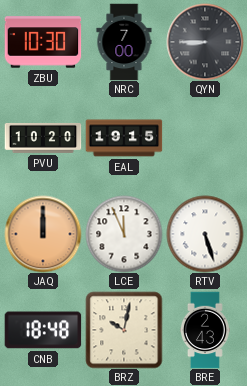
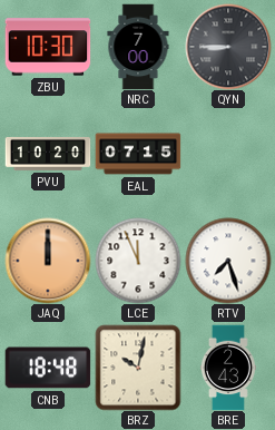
EAL: 19:15 -> 07:15 (138, 154)
RTV: 5:27 -> 7:27 (228, 261)
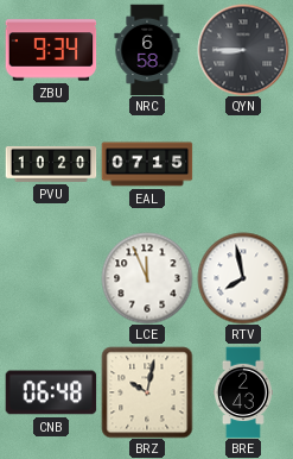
ZBU: 10:30 -> 9:34 (51, 50)
NRC: 7:00 -> 6:58 (147, 50)
JAQ: 12:00 -> none (48, 261)
RTV: 7:27 -> 7:58 (243, 278)
CNB: 18:48 -> 06:48 (51, 392)
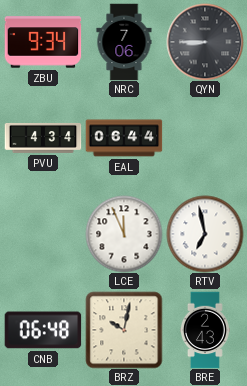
NRC: 6:58 -> 7:06 (124, 42)
PVU: 10:20 -> 4:34 (43, 138)
EAL: 07:15 -> 06:44 (124, 138)
RTV: 7:58 -> 6:58 (205, 234)
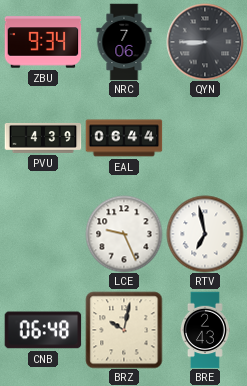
PVU: 4:34 -> 4:39 (43, 138)
LCE: 11:56 -> 9:26 (124, 234)
